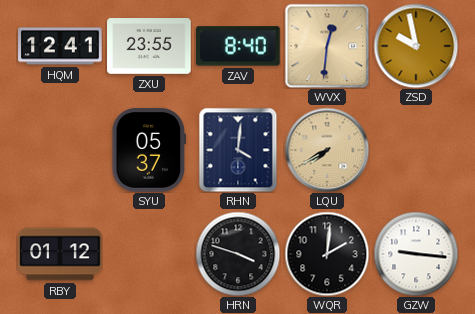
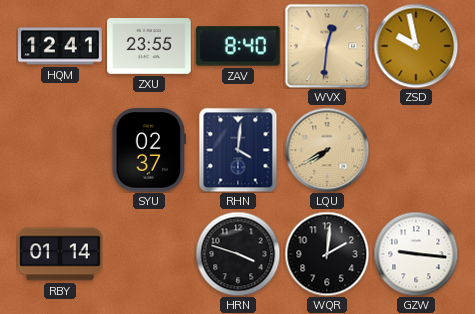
SYU: 05:37 -> 02:37 (149, 150)
RBY: 01:12 -> 01:14 (60, 254)
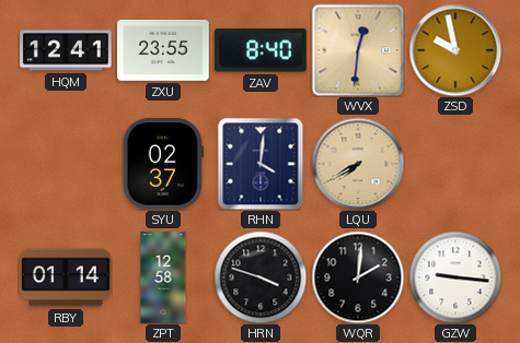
ZPT: none -> 12:58 (163, 277)
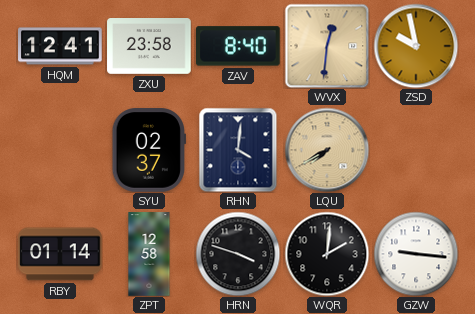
ZXU: 23:55 -> 23:58 (149, 47)
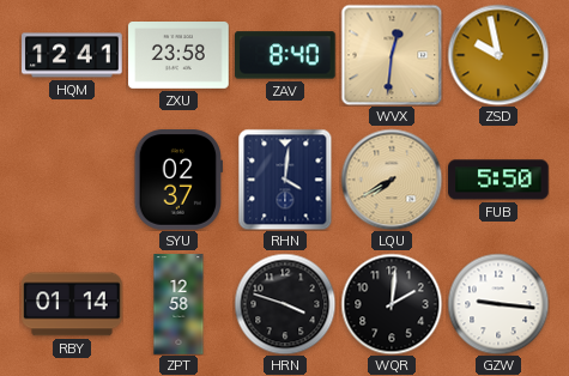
FUB: none -> 5:50 (498, 180)
